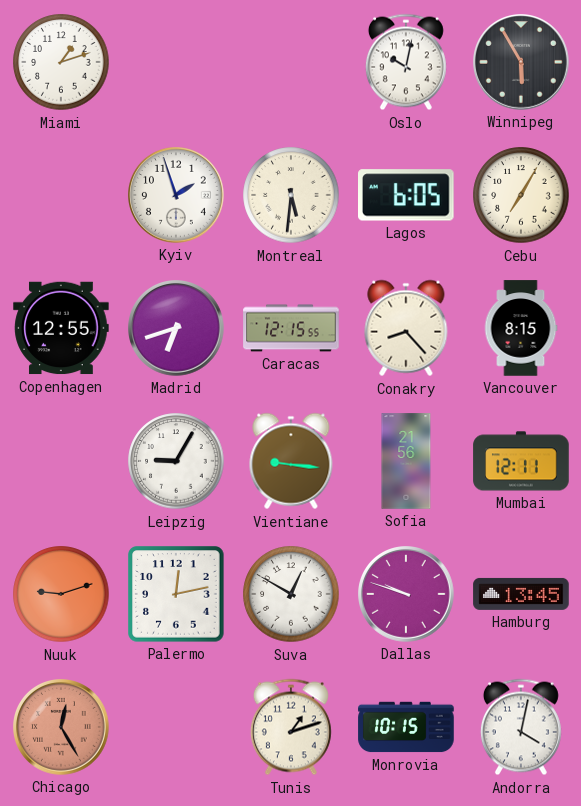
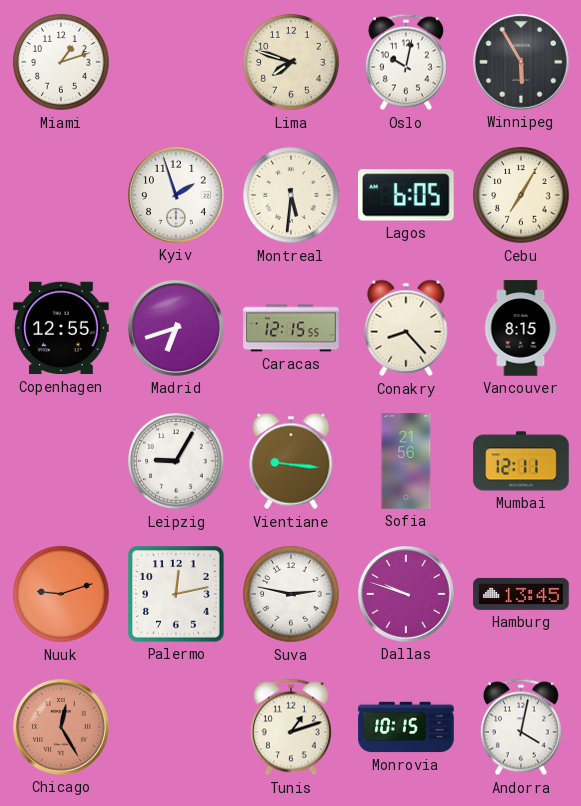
Lima: none -> 7:48 (291, 62)
Suva: 12:50 -> 2:47 (291, 594)
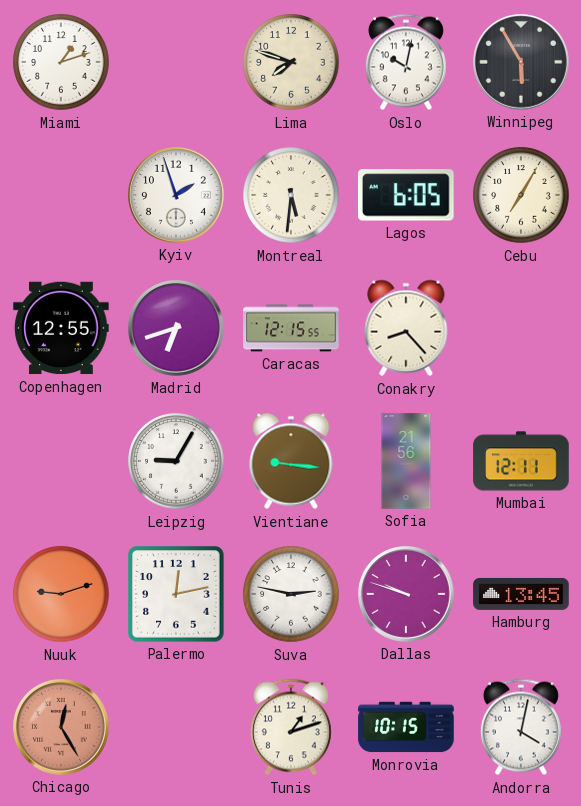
Vancouver: 8:15 -> none (521, 328)
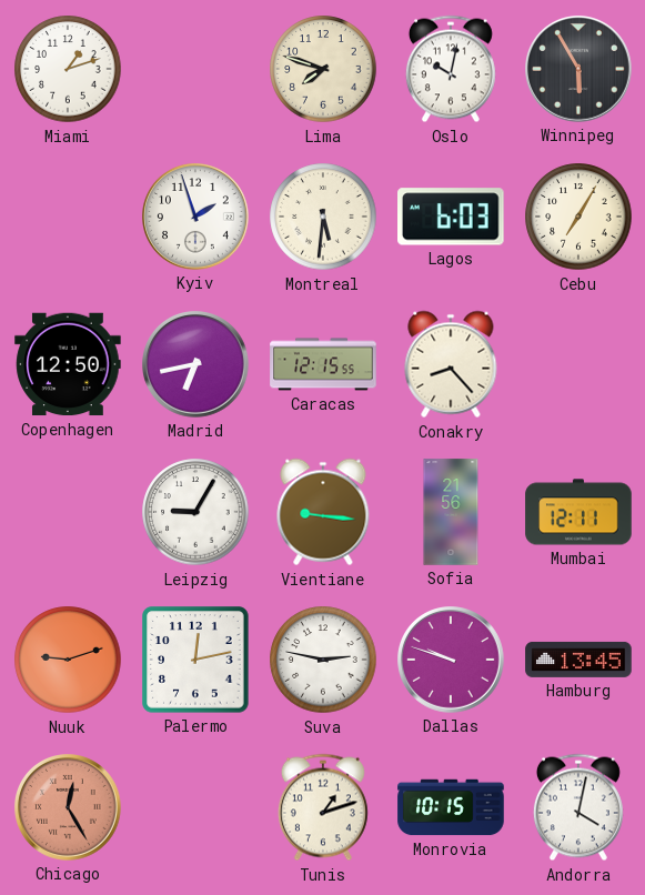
Lagos: 6:05 -> 6:03 (452, 217)
Copenhagen: 12:55 -> 12:50 (68, 364)
Madrid: 6:42 -> 6:43 (196, 365)
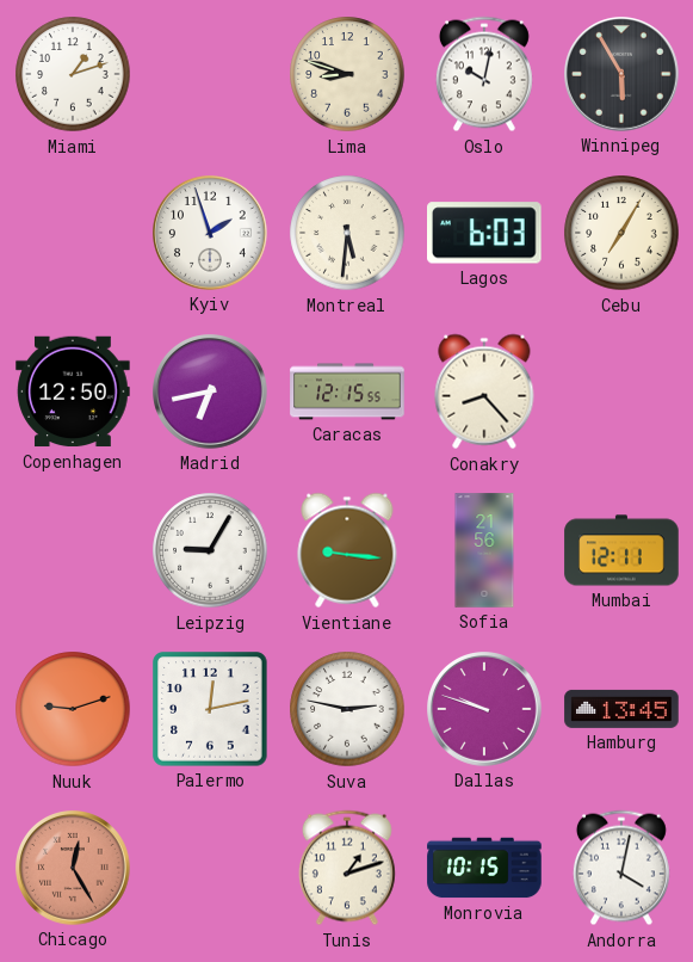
Lima: 7:48 -> 8:48 (347, 74)
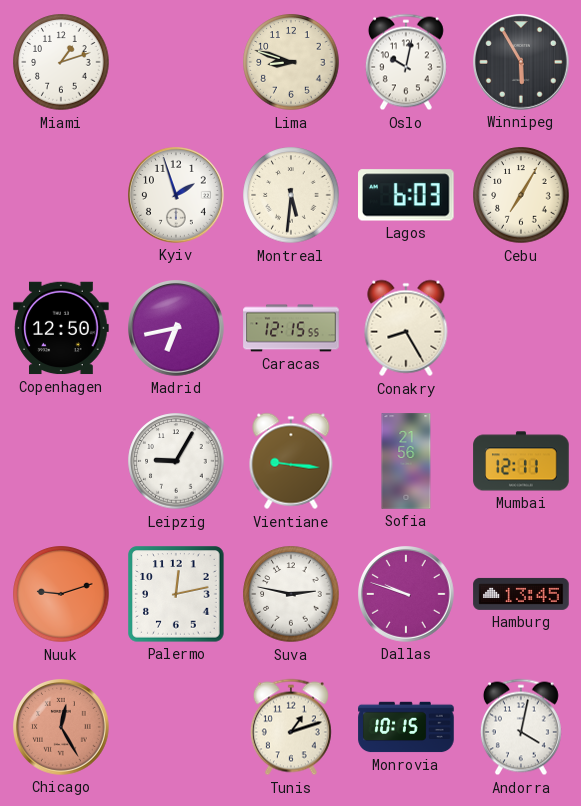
Conakry: 8:23 -> 8:25 (406, 328)
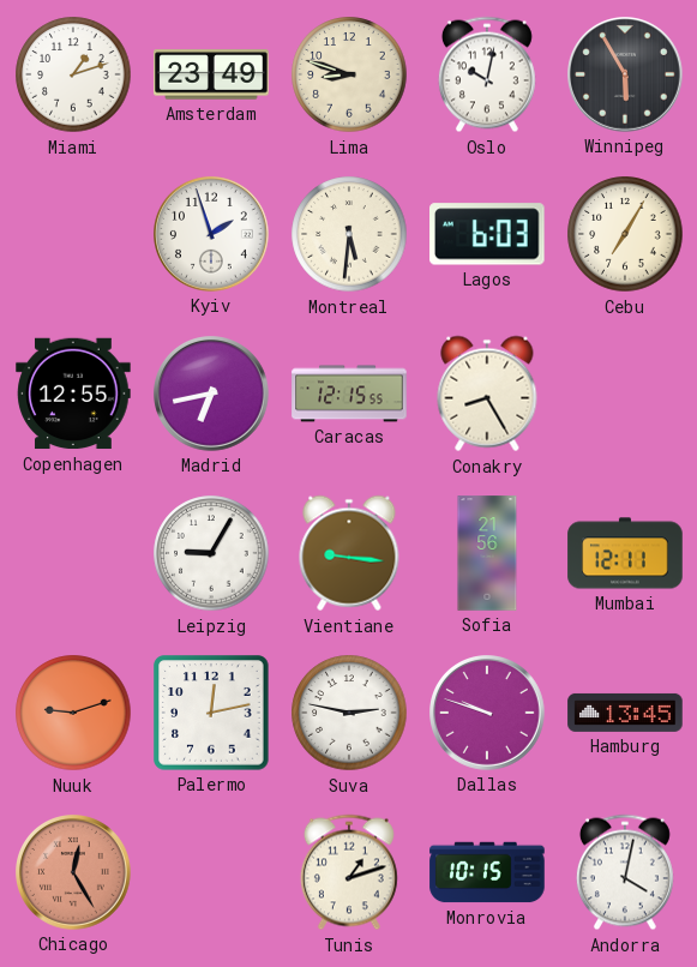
Amsterdam: none -> 23:49 (211, 74)
Copenhagen: 12:50 -> 12:55 (73, 394)
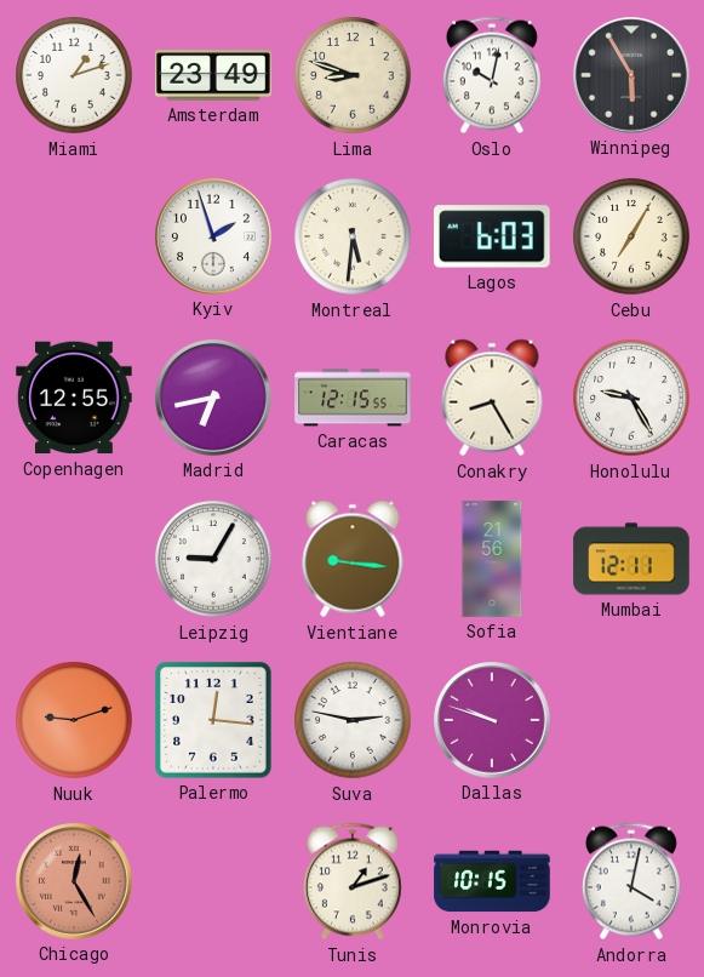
Honolulu: none -> 9:25 (631, 398)
Palermo: 12:13 -> 12:16 (213, 720)
Hamburg: 13:45 -> none (625, 713)
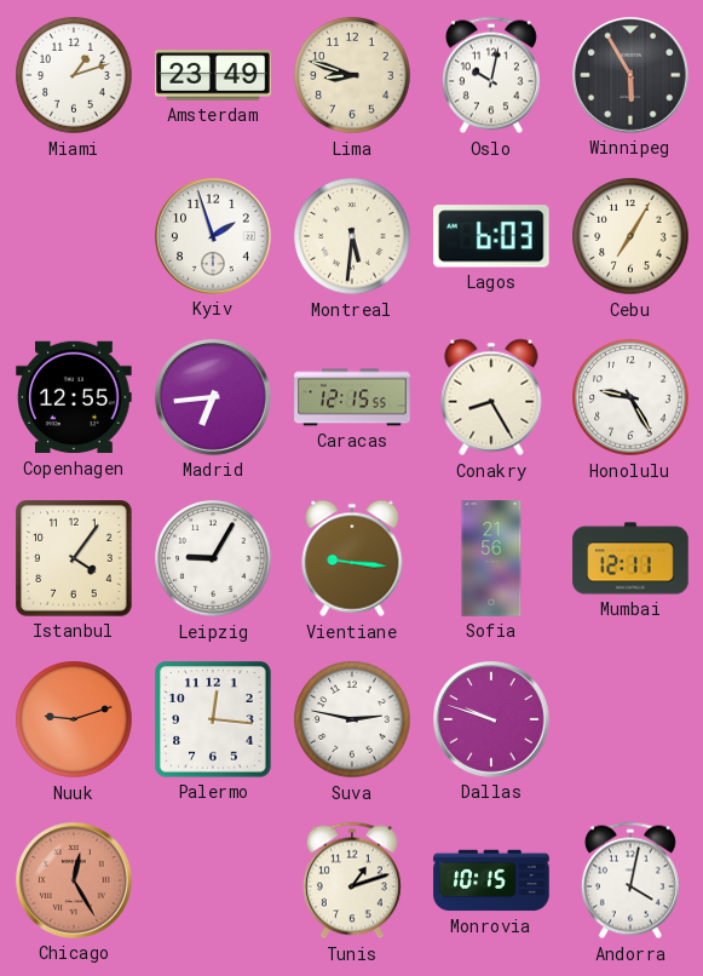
Madrid: 6:43 -> 6:44 (214, 398)
Istanbul: none -> 4:06 (74, 558)
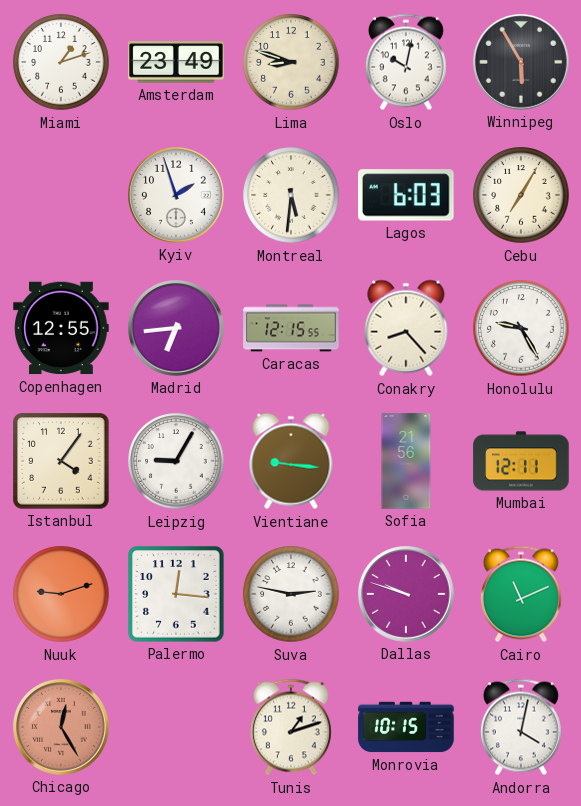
Conakry: 8:25 -> 8:23 (406, 328)
Cairo: none -> 11:11 (521, 594)
